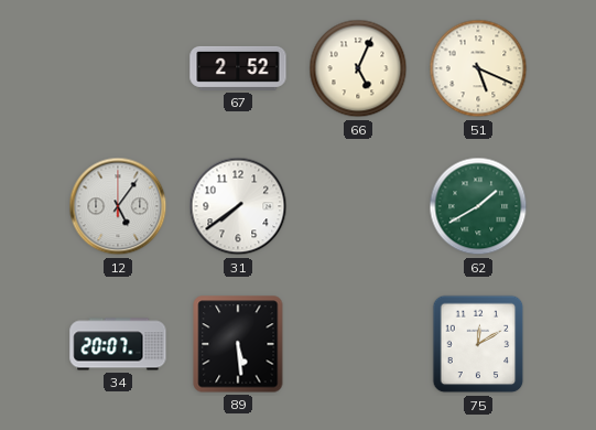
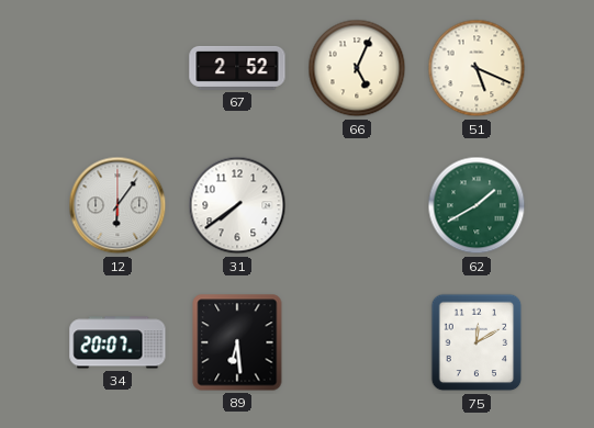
12: 5:06 -> 6:06 (117, 205)
89: 5:29 -> 6:29 (237, 342)
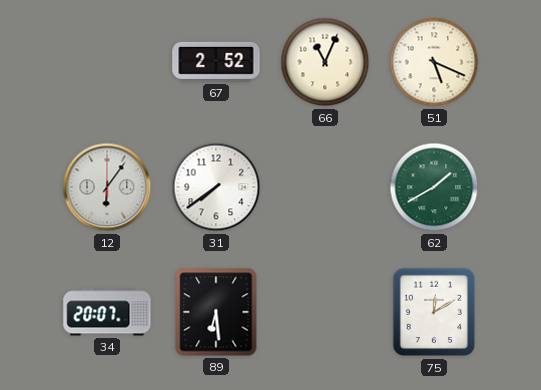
66: 5:04 -> 11:04 (325, 62)
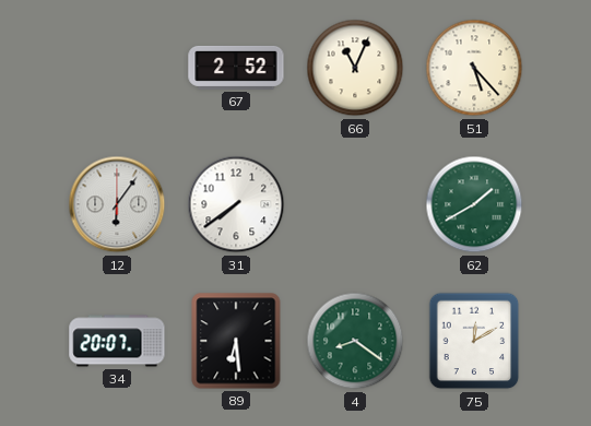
51: 5:19 -> 5:23 (474, 68)
4: none -> 8:21 (355, 341)
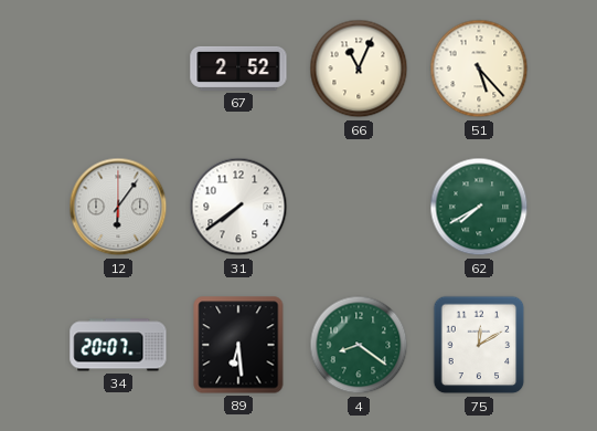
62: 1:40 -> 7:40 (479, 207)
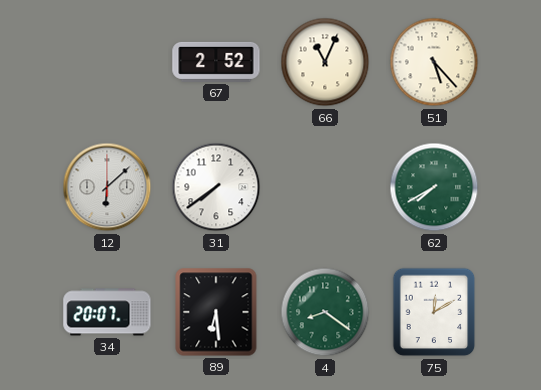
12: 6:06 -> 6:08 (107, 187)
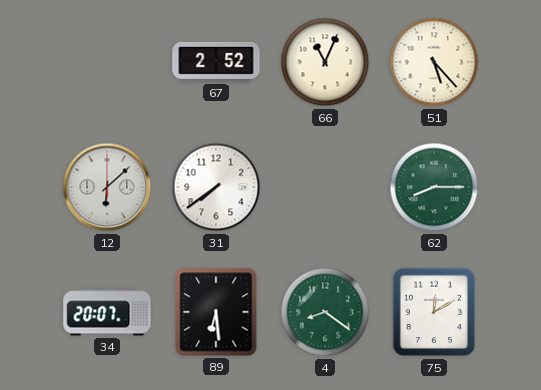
62: 7:40 -> 8:15 (434, 187)
